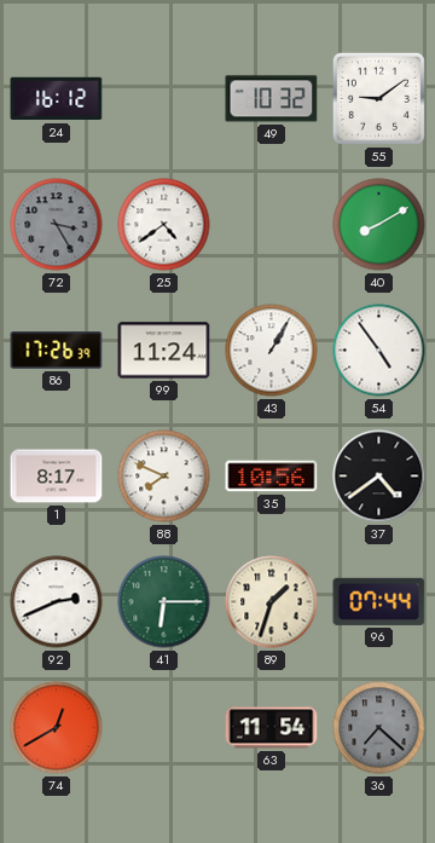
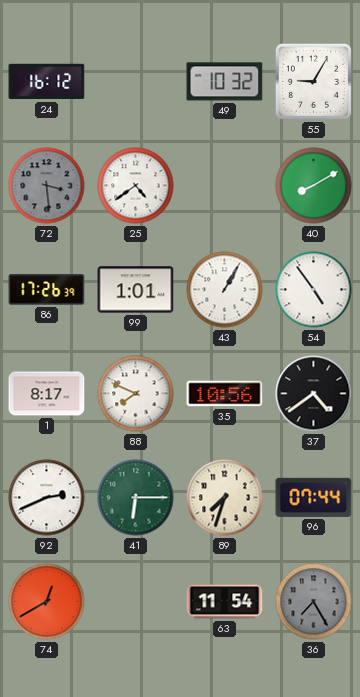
55: 9:09 -> 9:05 (313, 81)
72: 3:25 -> 3:29 (47, 186)
99: 11:24 -> 1:01 (136, 290)
89: 1:33 -> 7:33 (225, 498)
36: 7:22 -> 7:25 (314, 602)
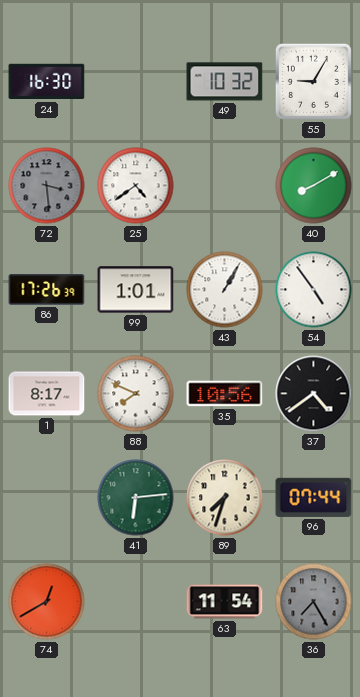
24: 16:12 -> 16:30 (47, 82)
92: 2:41 -> none (47, 498)
41: 6:15 -> 6:14 (136, 498)
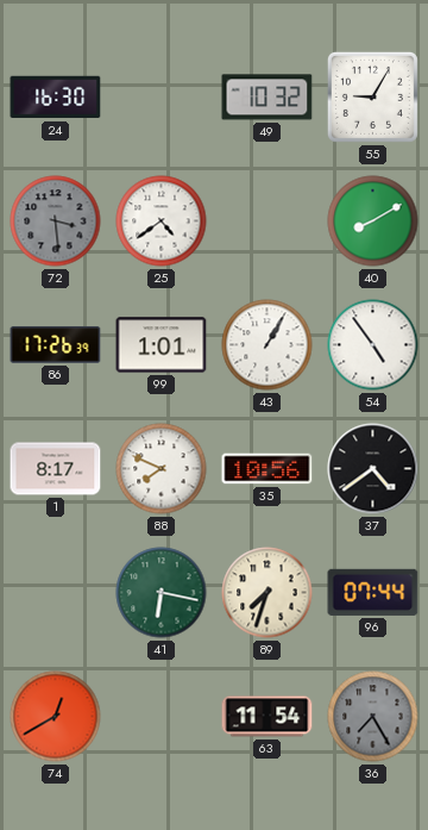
41: 6:14 -> 6:17 (162, 593)
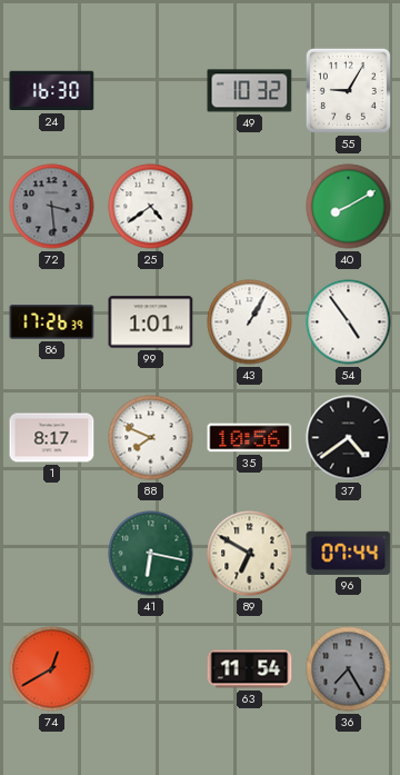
89: 7:33 -> 6:50 (250, 554)
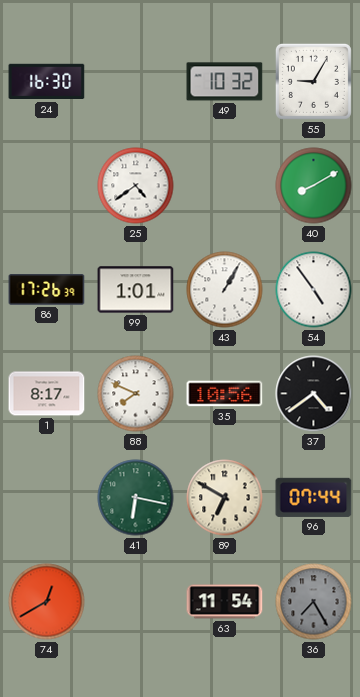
72: 3:29 -> none (52, 207)
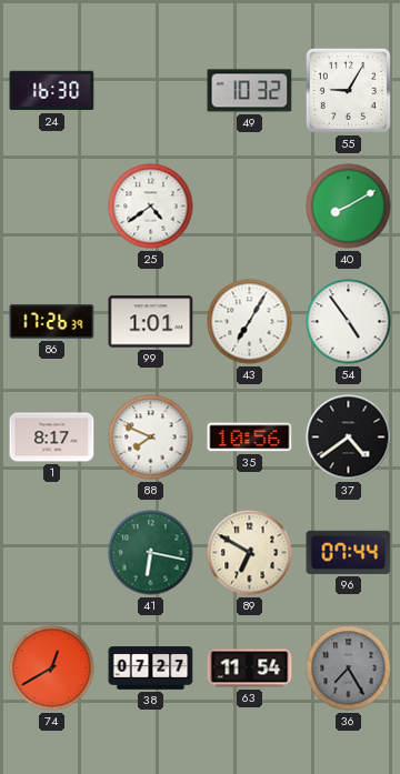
43: 1:05 -> 7:05 (250, 322)
38: none -> 07:27 (151, 669)
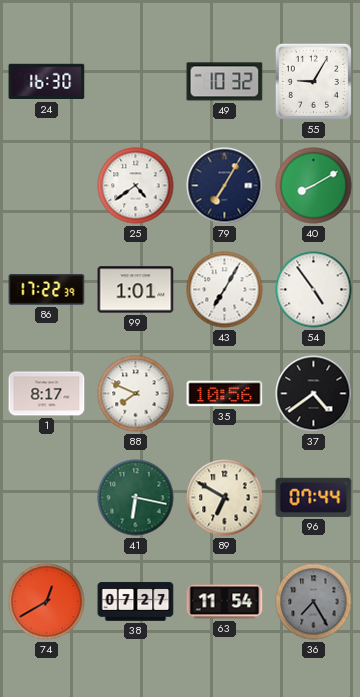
79: none -> 7:05 (225, 186)
86: 17:26 -> 17:22 (47, 290)
